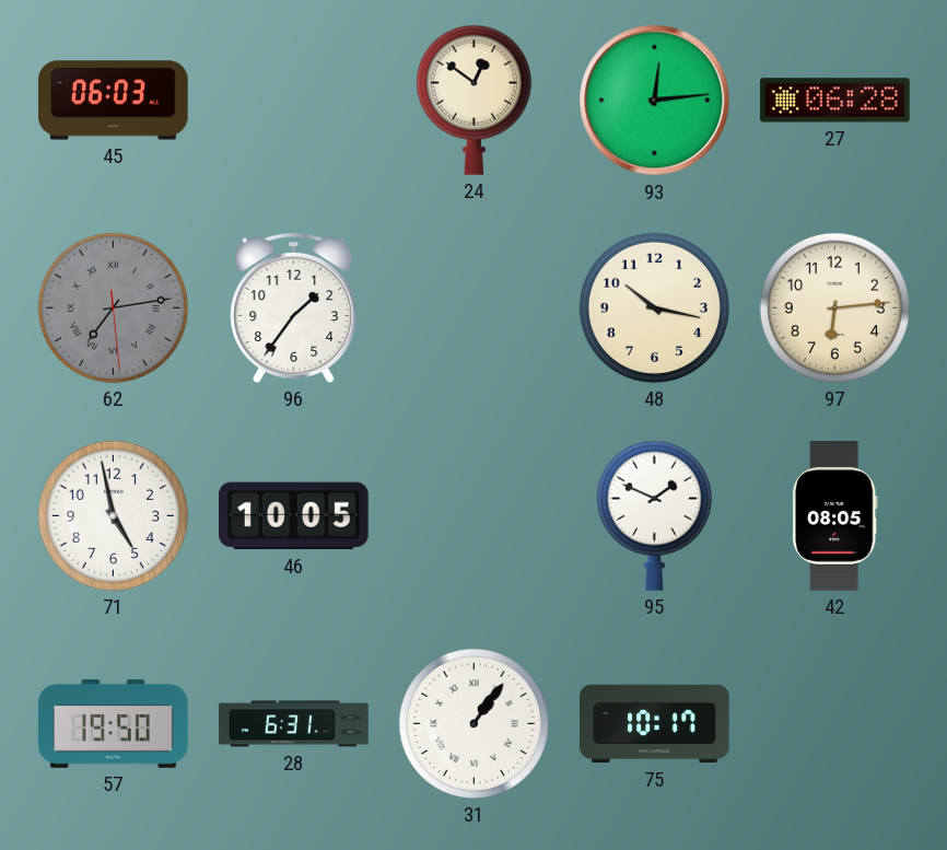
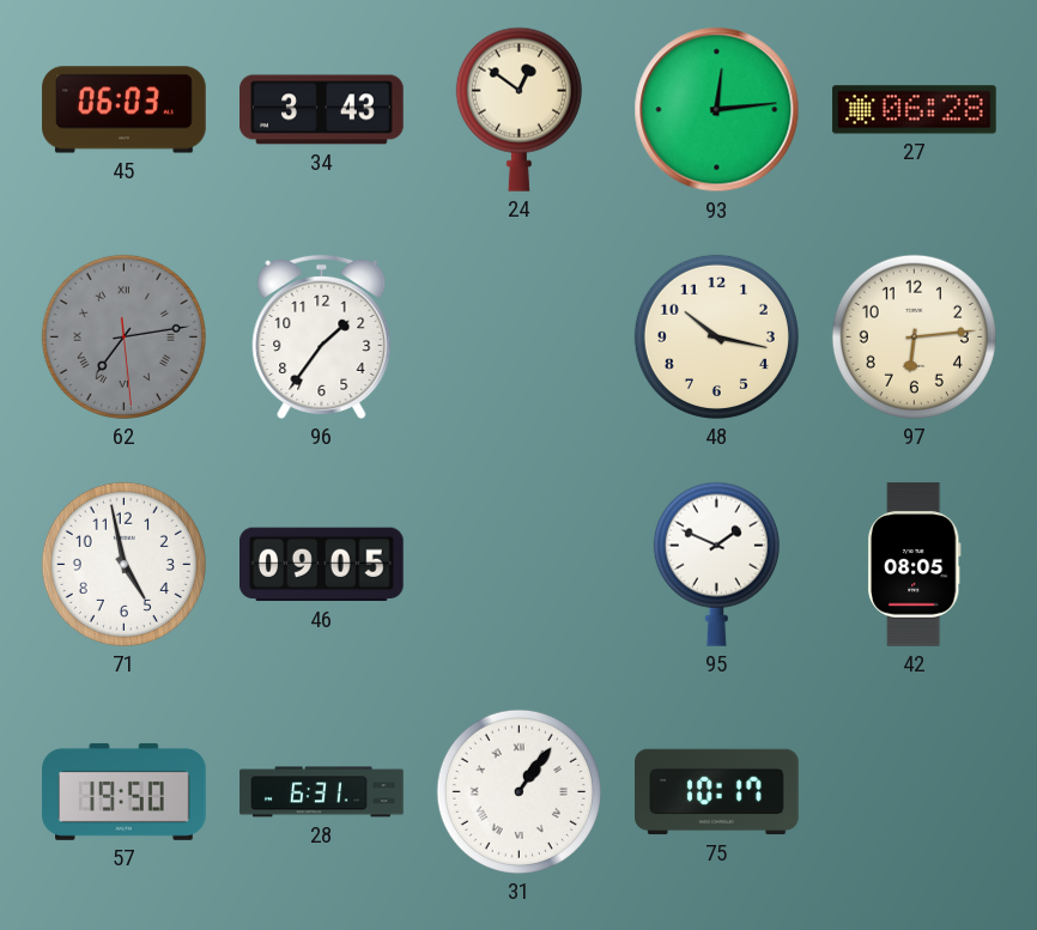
34: none -> 3:43 (322, 110)
46: 10:05 -> 09:05 (322, 565)
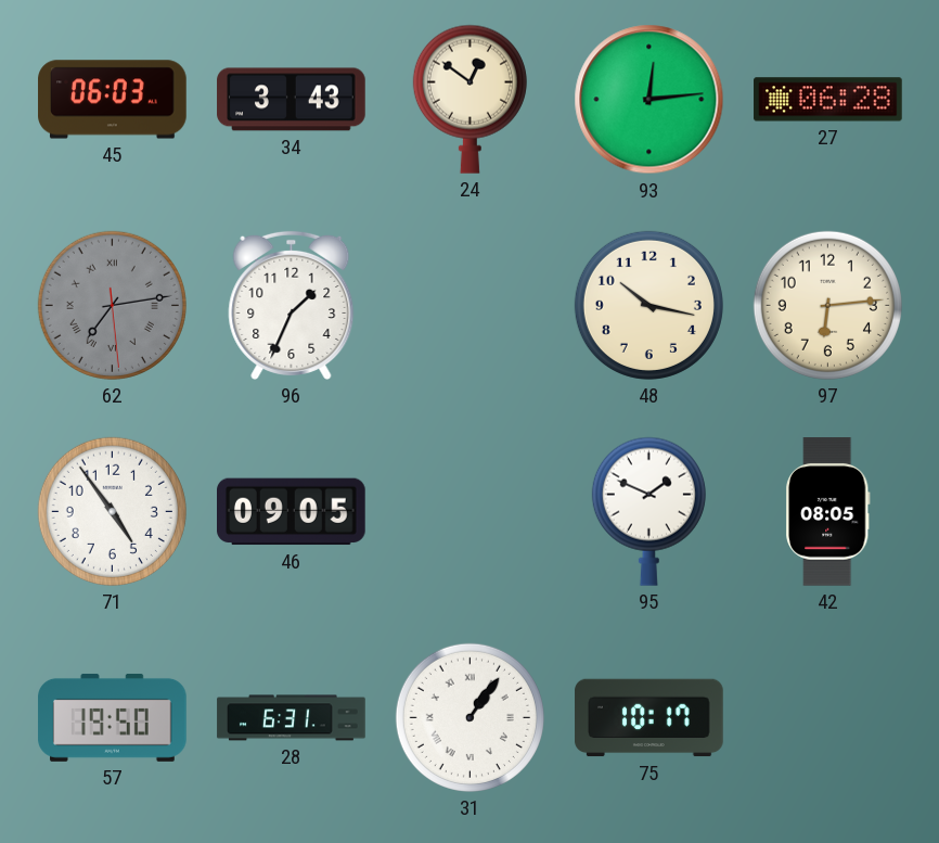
96: 1:36 -> 1:34 (292, 305)
71: 4:58 -> 4:54 (112, 511)
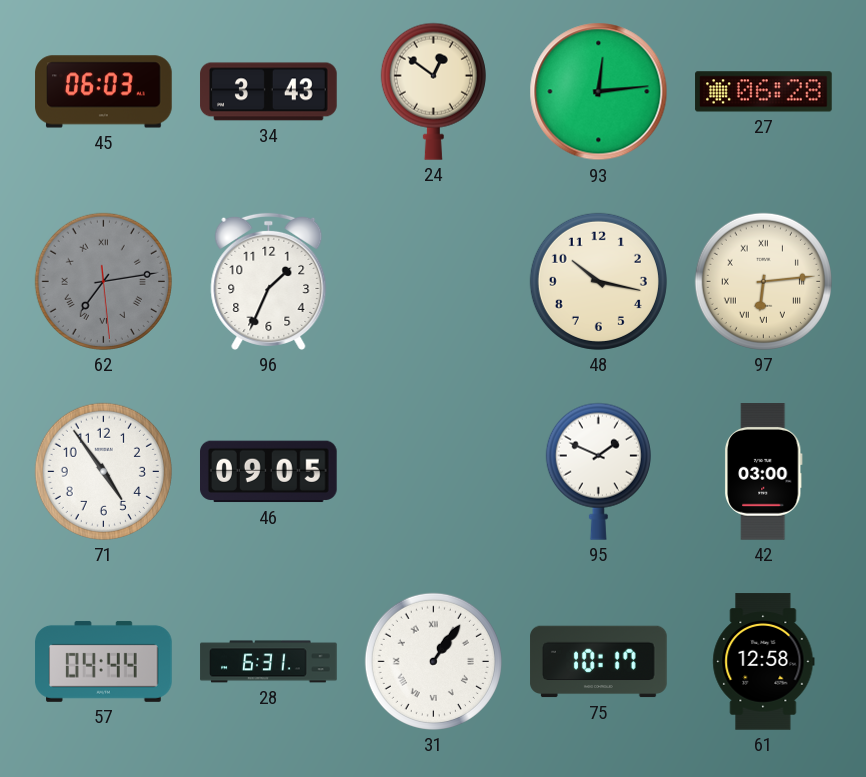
97 numerals: Arabic -> Roman (763, 281)
42: 08:05 -> 03:00 (763, 472)
57: 19:50 -> 04:44 (104, 661)
61: none -> 12:58 (764, 662)
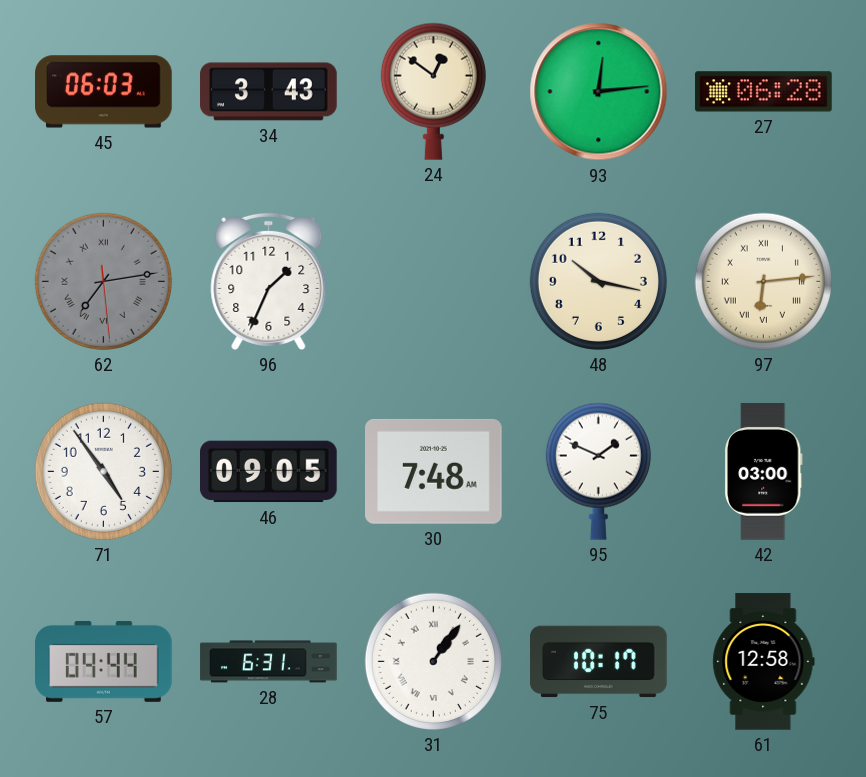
30: none -> 7:48 (434, 471)
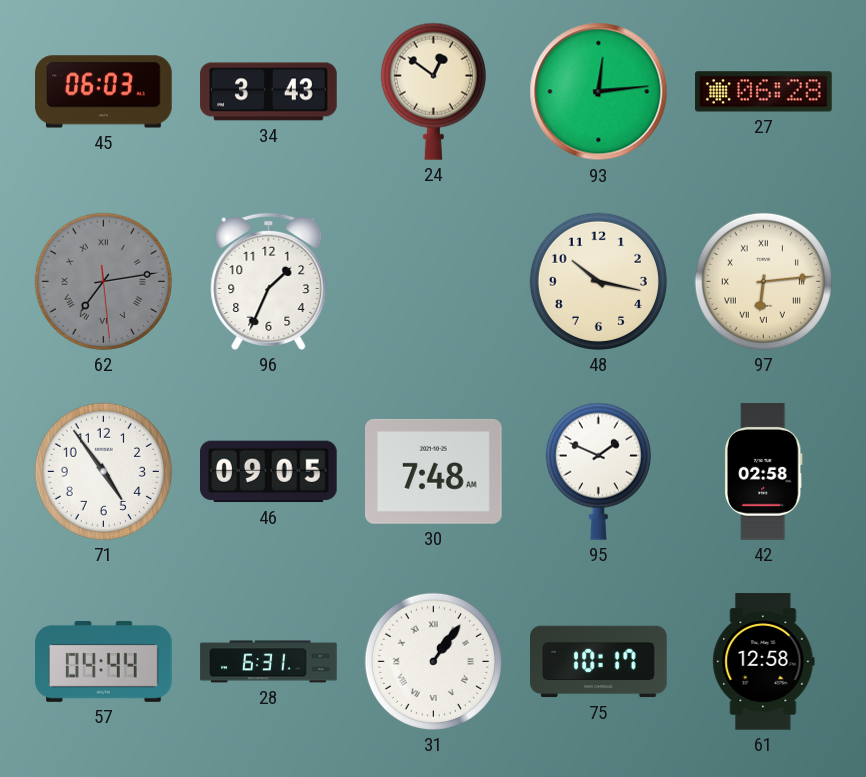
42: 03:00 -> 02:58 (763, 472)
